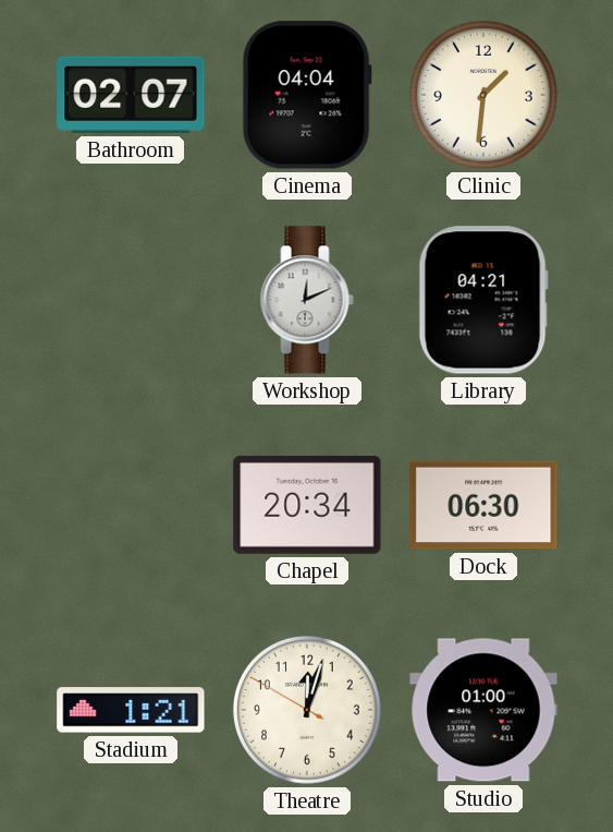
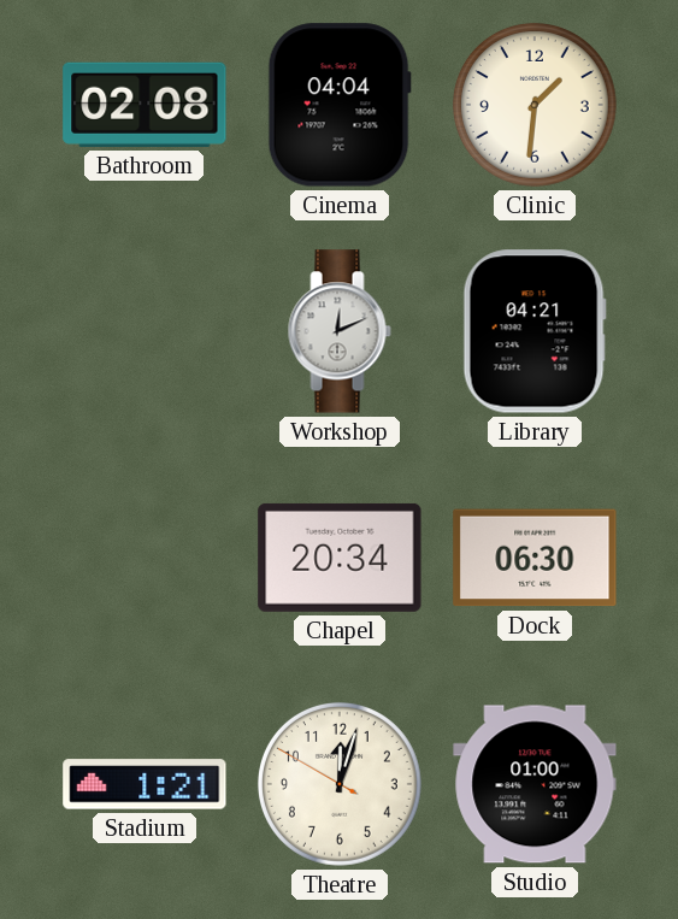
Bathroom: 02:07 -> 02:08 (145, 105)
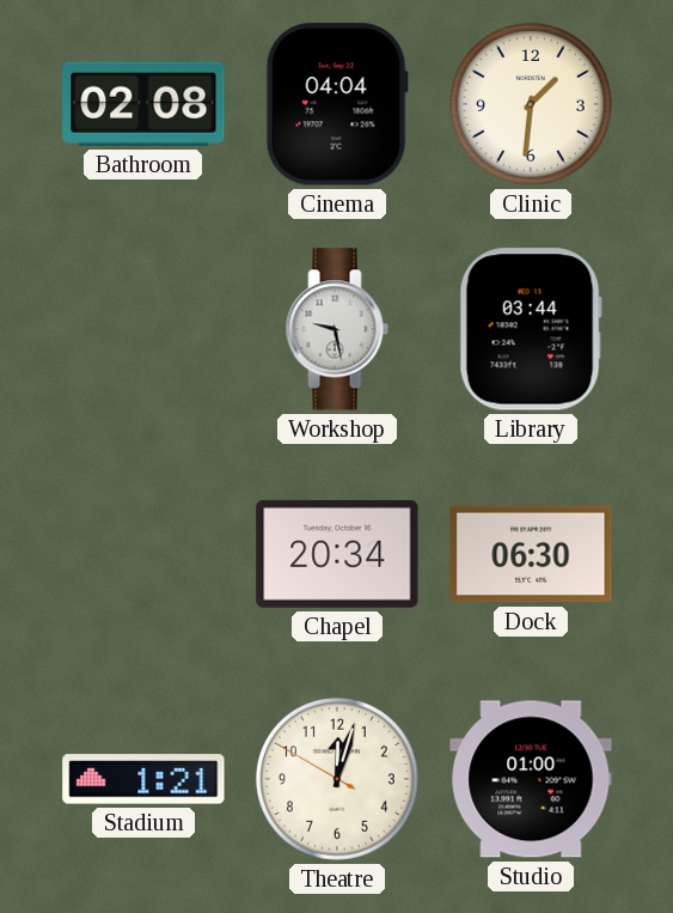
Workshop: 12:11 -> 9:28 (337, 329)
Library: 04:21 -> 03:44 (531, 329)
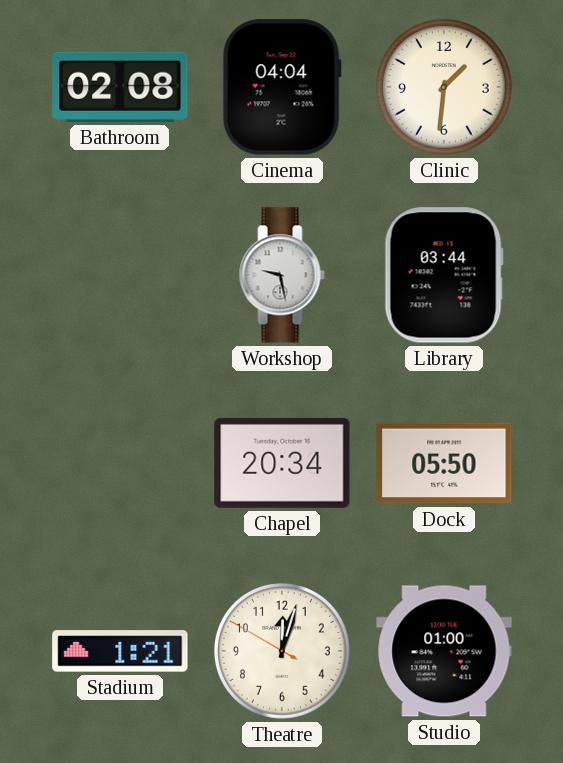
Dock: 06:30 -> 05:50 (444, 463)
